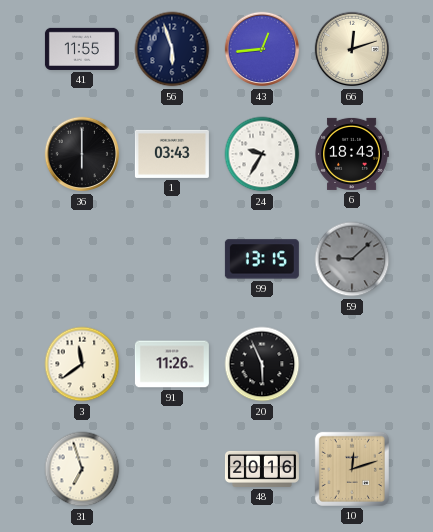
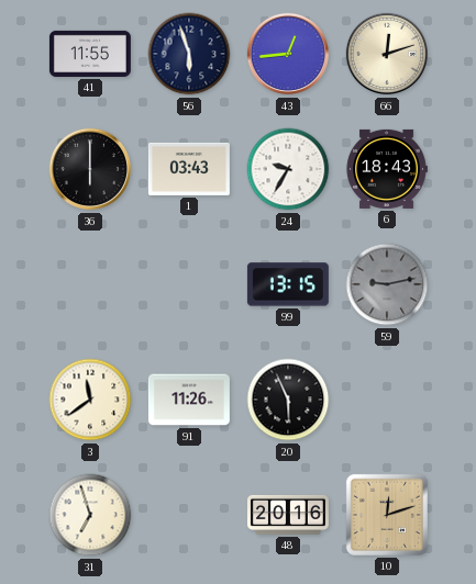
59: 9:08 -> 9:13 (387, 284)
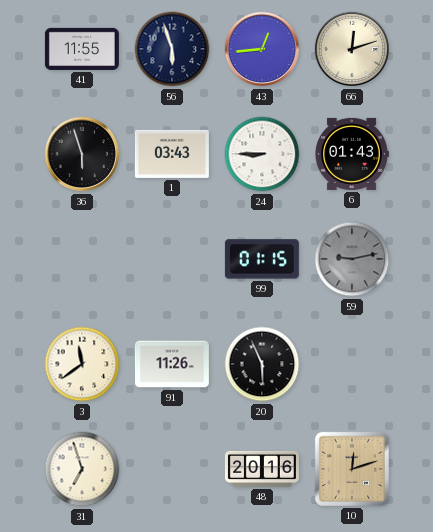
36: 6:00 -> 5:57 (82, 154)
24: 9:35 -> 8:45 (262, 154)
6: 18:43 -> 01:43 (352, 154)
99: 13:15 -> 01:15 (262, 259)
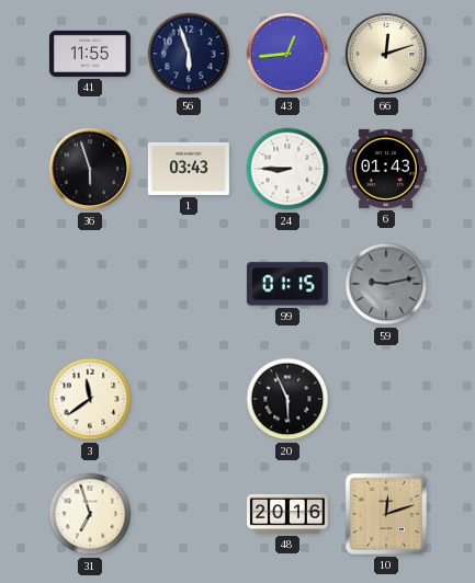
91: 11:26 -> none (172, 364)
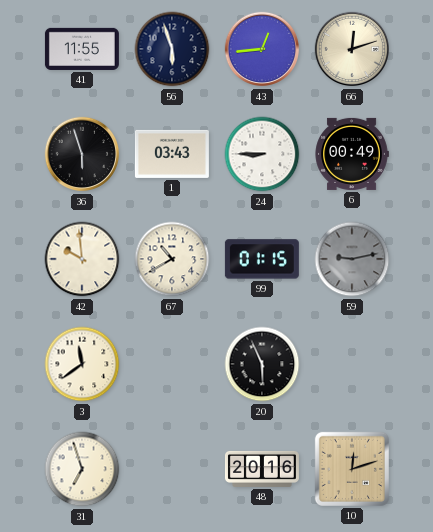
6: 01:43 -> 00:49 (352, 154)
42: none -> 9:59 (82, 259)
67: none -> 10:40 (172, 259)
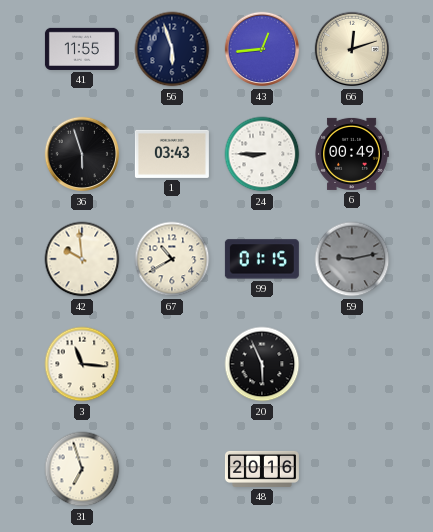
3: 11:39 -> 11:16 (82, 364)
10: 12:12 -> none (352, 469)
